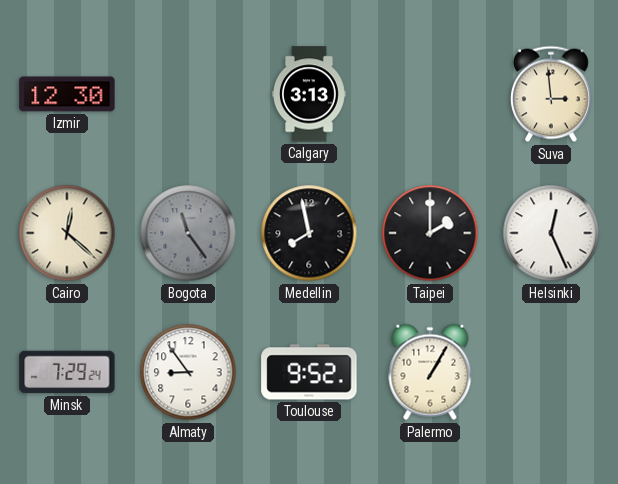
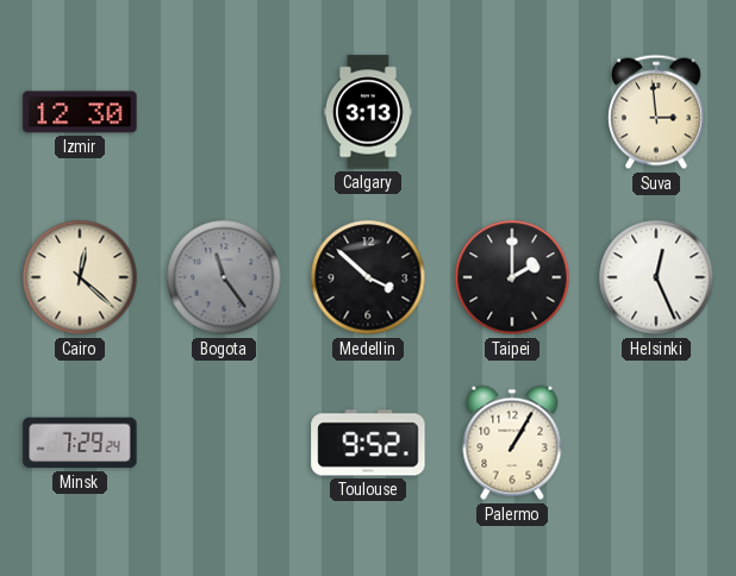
Medellin: 7:58 -> 3:52 (368, 277)
Almaty: 8:54 -> none (188, 372)
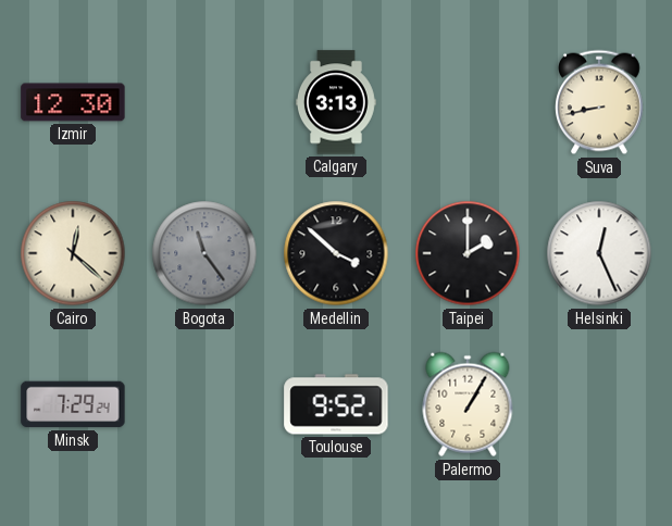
Suva: 2:59 -> 8:43 (600, 102)
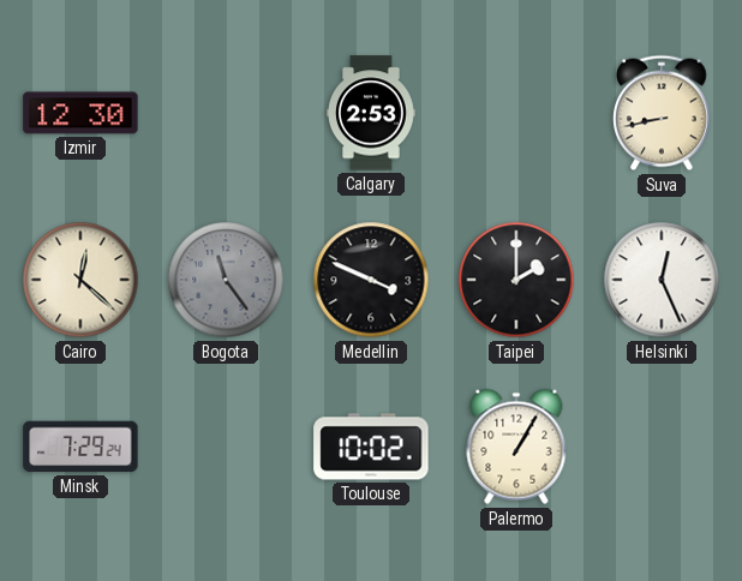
Calgary: 3:13 -> 2:53 (372, 113)
Medellin: 3:52 -> 3:49 (371, 280)
Toulouse: 9:52 -> 10:02 (371, 447)
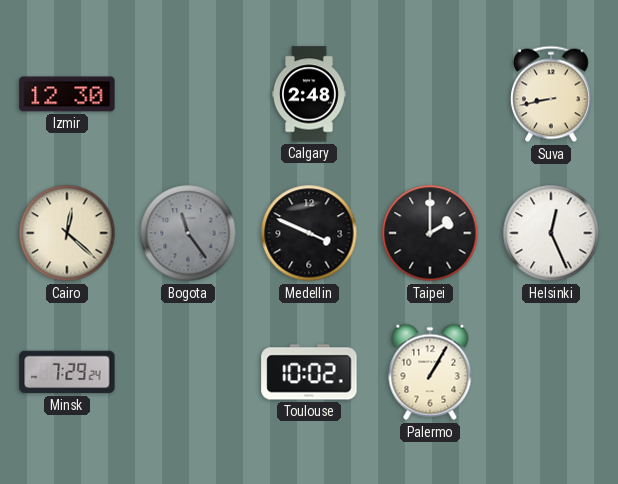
Calgary: 2:53 -> 2:48 (310, 94)
